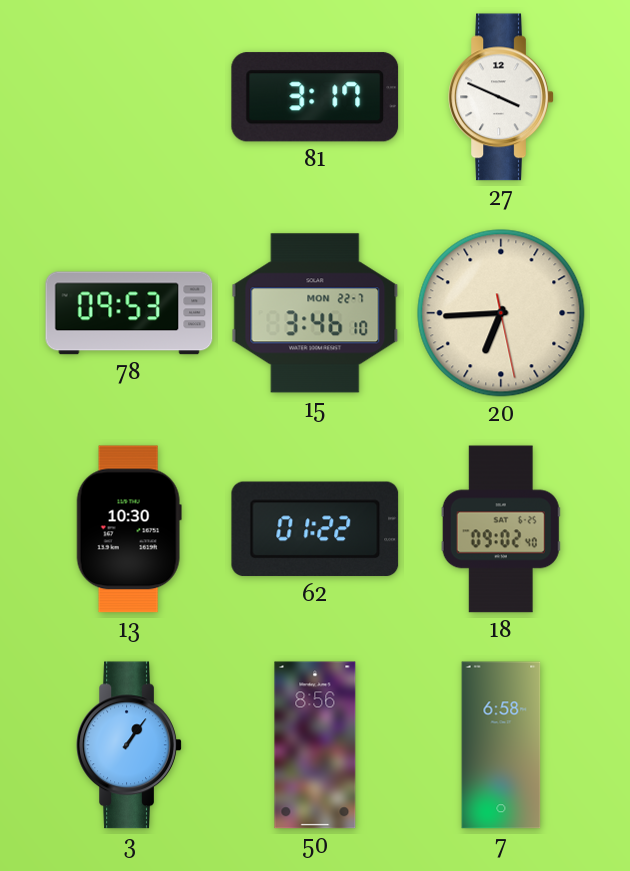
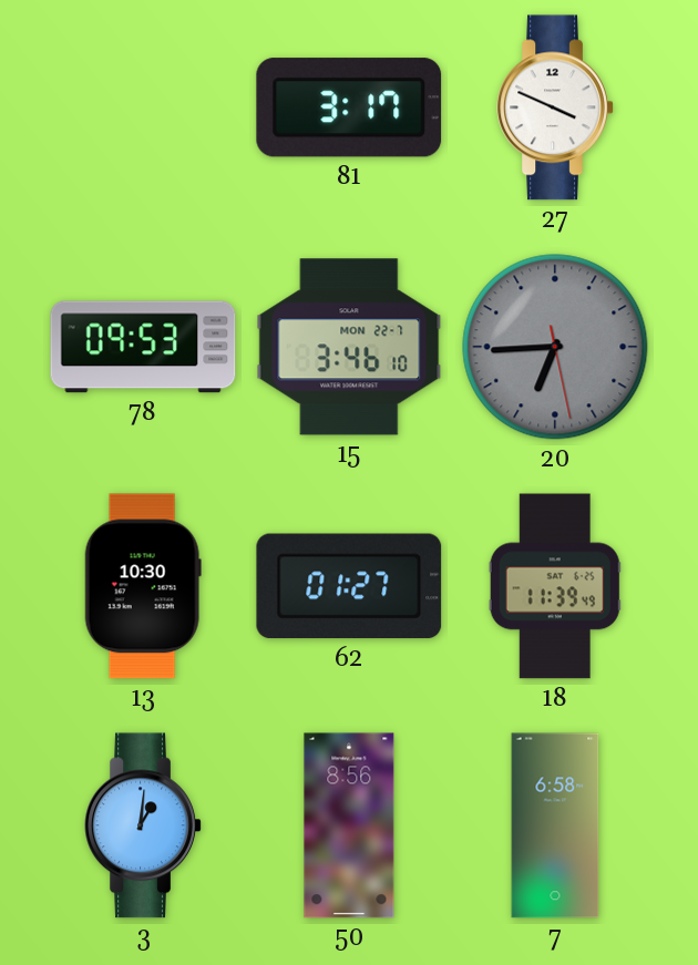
20 dial: cream -> grey (555, 347)
62: 01:22 -> 01:27 (349, 586)
18: 09:02 -> 11:39 (555, 586)
3: 1:06 -> 1:01 (143, 825)
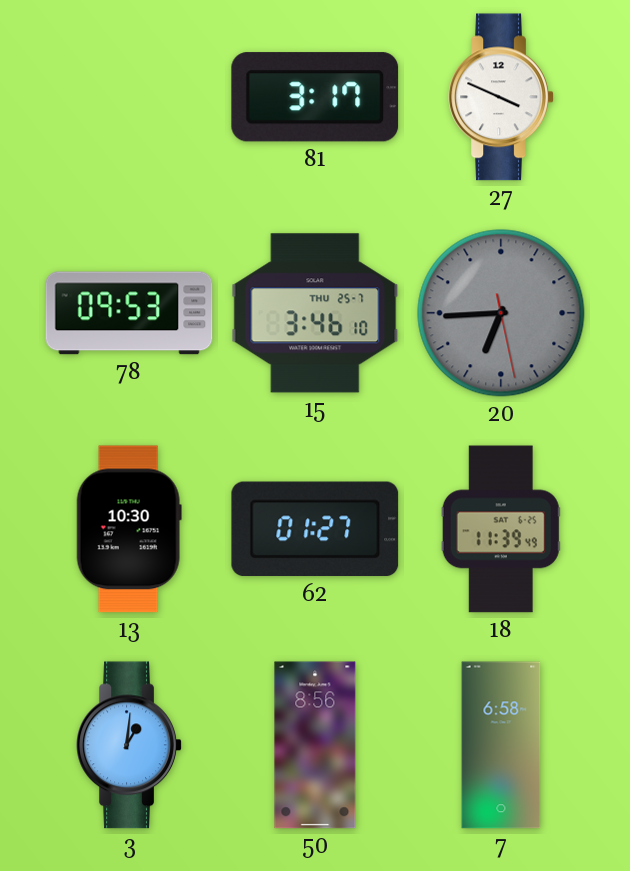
15 date: MON 22-7 -> THU 25-7 (315, 313)
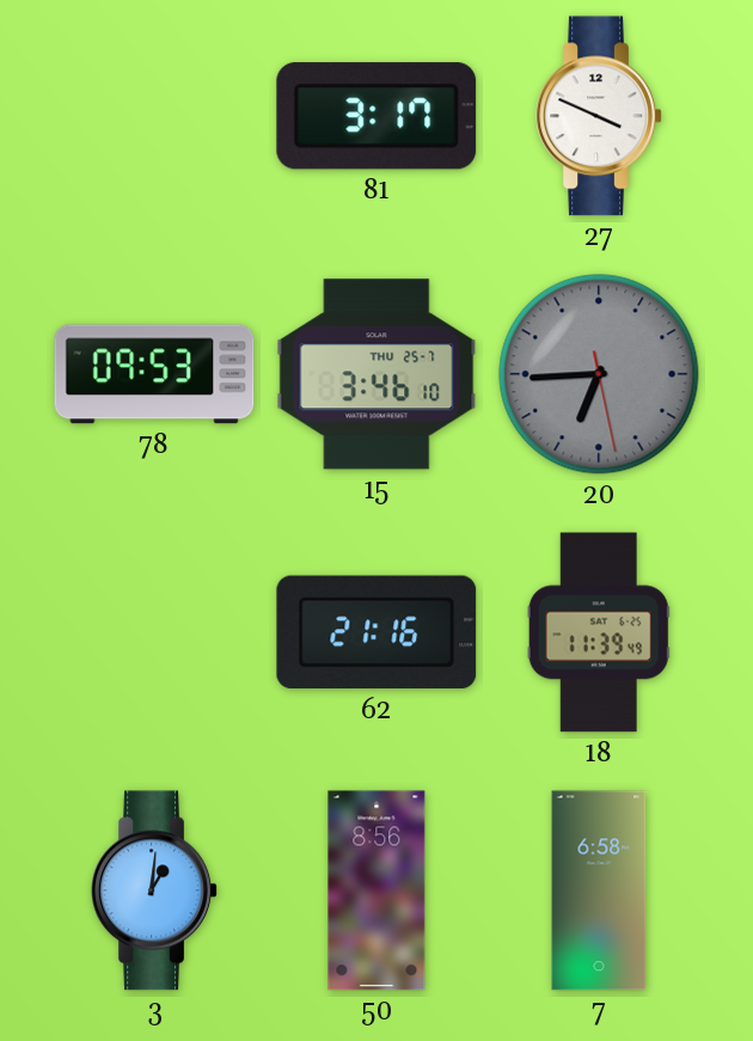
13: 10:30 -> none (129, 529)
62: 01:27 -> 21:16 (376, 632)
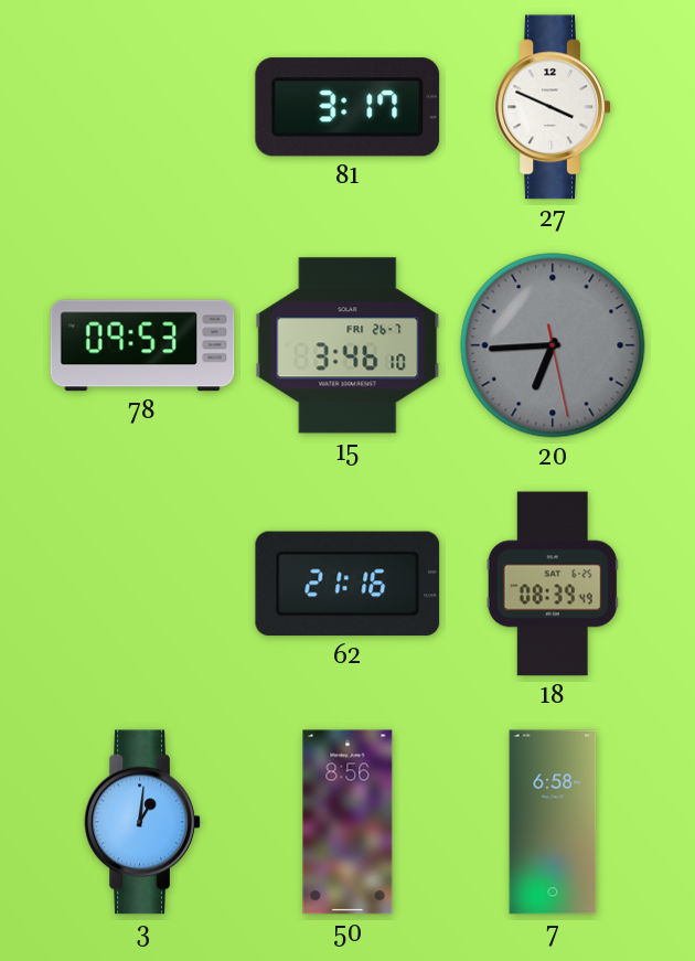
15 date: THU 25-7 -> FRI 26-7 (347, 345)
18: 11:39 -> 08:39 (553, 584)
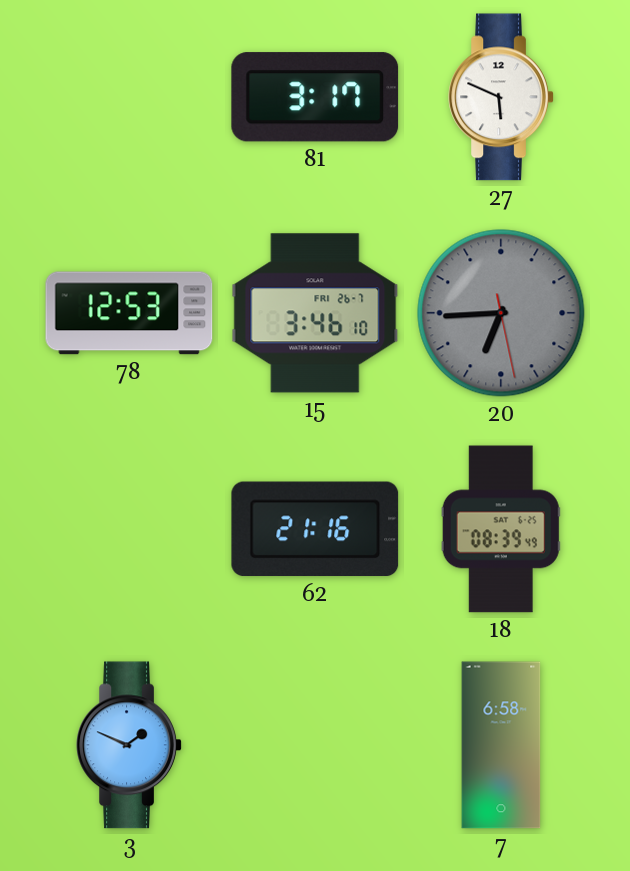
27: 3:49 -> 5:49 (501, 97)
78: 09:53 -> 12:53 (129, 313)
3: 1:01 -> 1:49 (129, 745)
50: 8:56 -> none (347, 822)
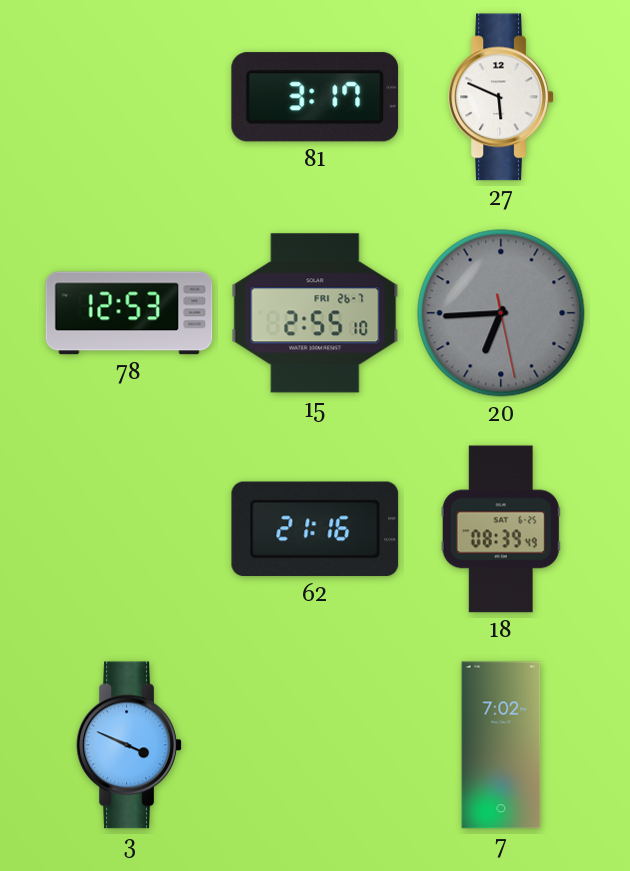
15: 3:46 -> 2:55 (315, 313)
3: 1:49 -> 3:49 (129, 745)
7: 6:58 -> 7:02 (501, 745)
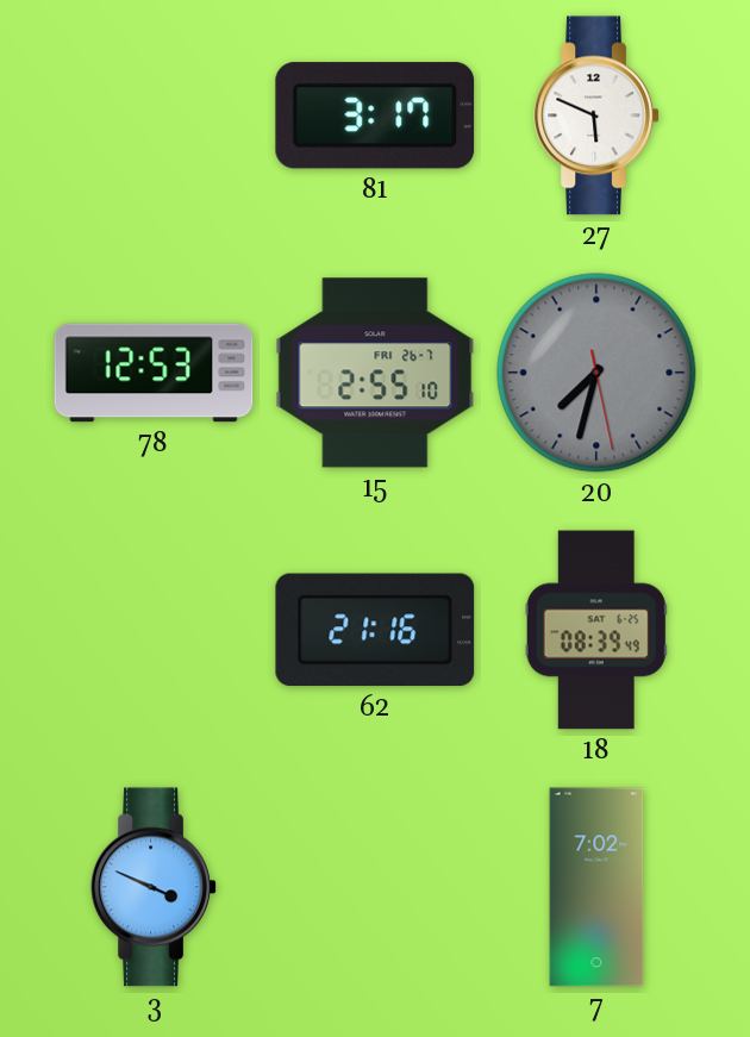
20: 6:44 -> 7:32 (596, 373)
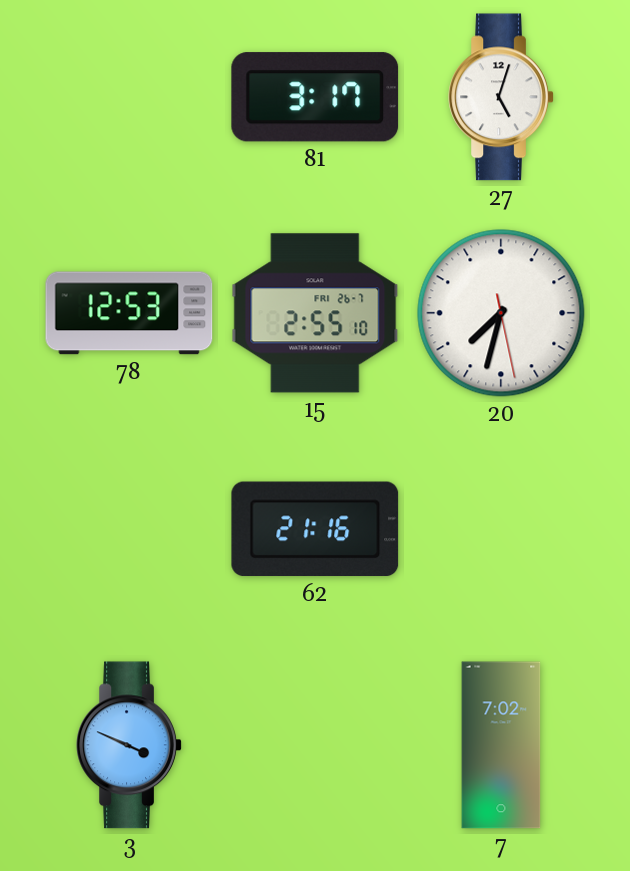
27: 5:49 -> 5:03 (501, 97)
20 dial: grey -> white (501, 313)
18: 08:39 -> none (596, 630)
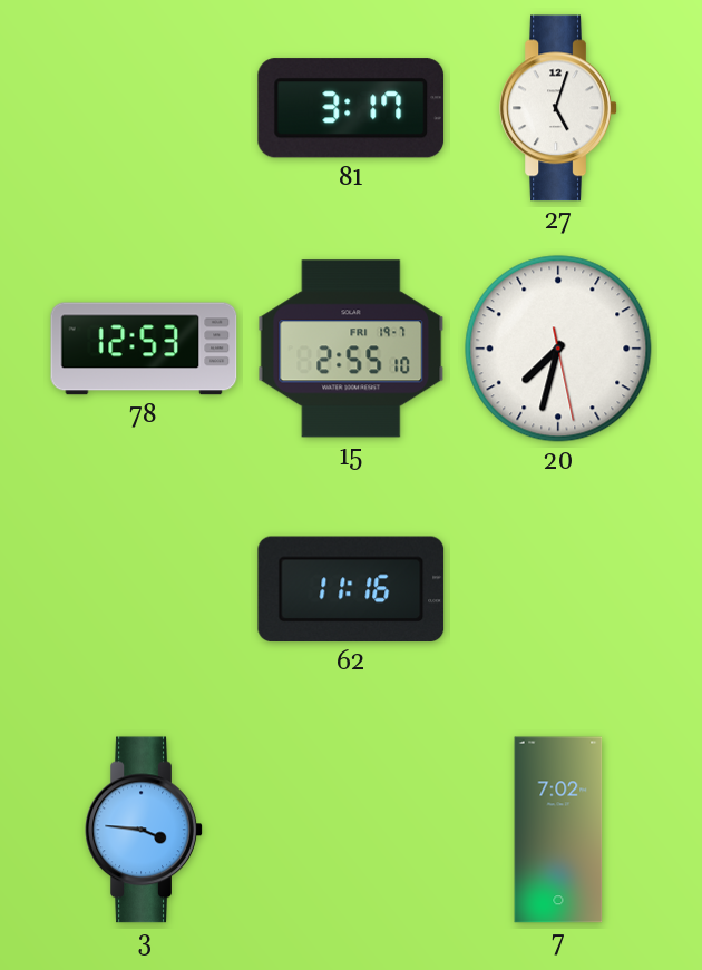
15 date: FRI 26-7 -> FRI 19-7 (351, 349)
62: 21:16 -> 11:16 (351, 589)
3: 3:49 -> 3:46 (144, 830)
